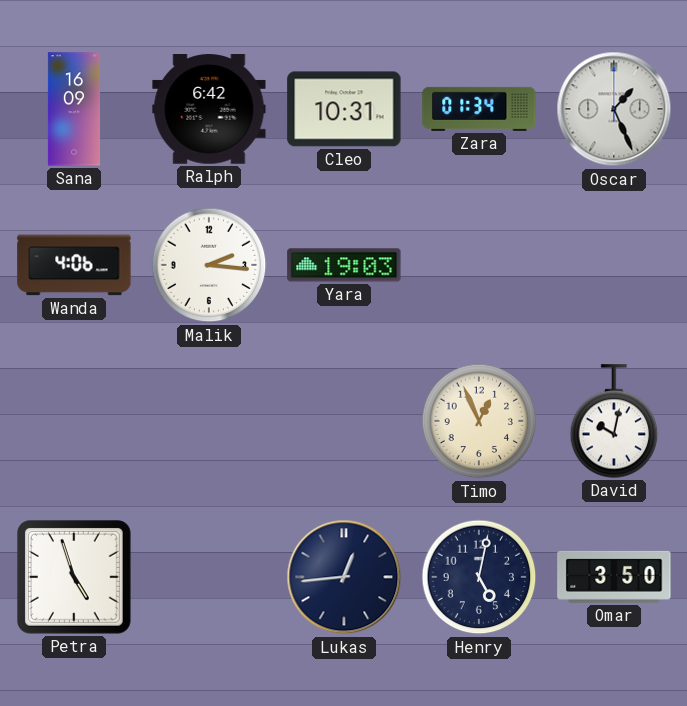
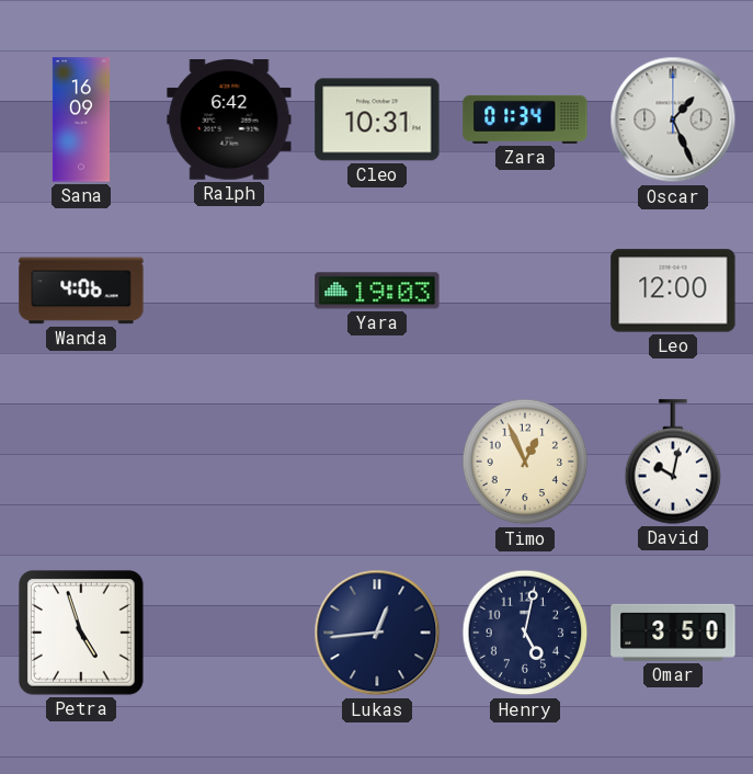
Malik: 2:16 -> none (209, 265)
Leo: none -> 12:00 (673, 291)
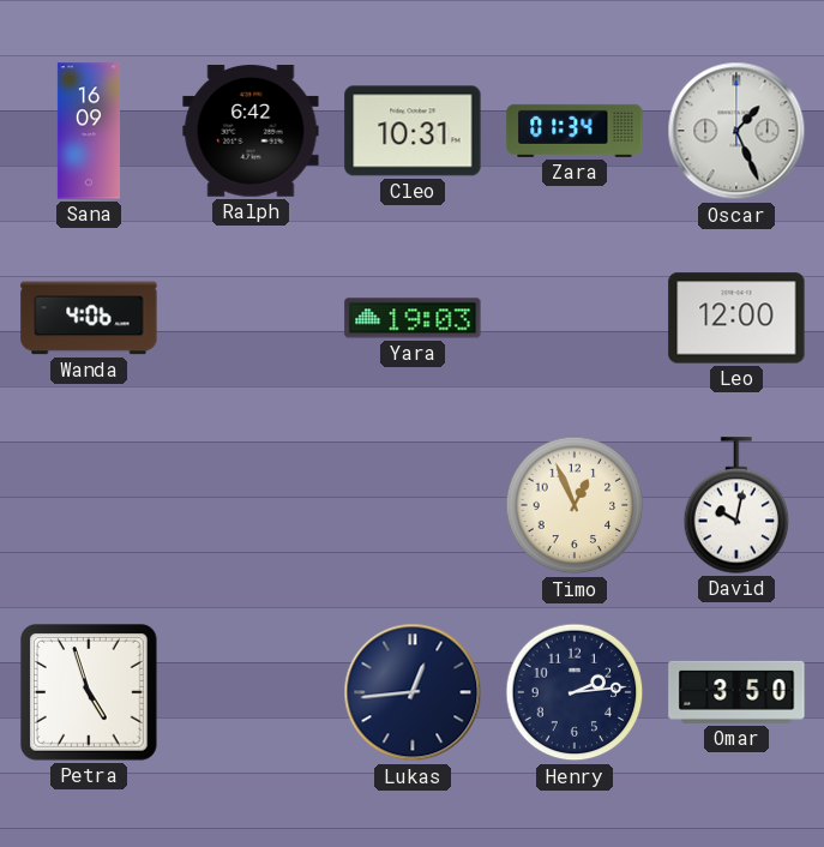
Henry: 5:02 -> 2:14 (575, 692)
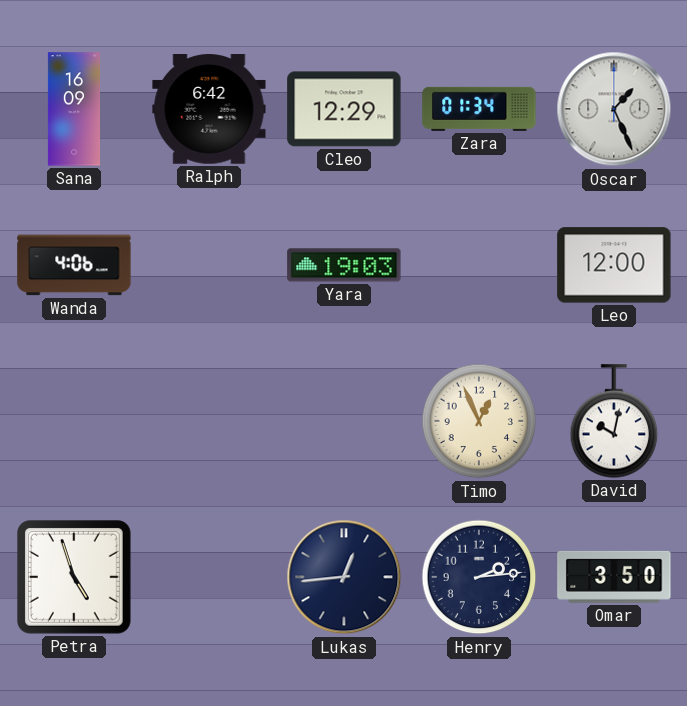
Cleo: 10:31 -> 12:29 (344, 109)
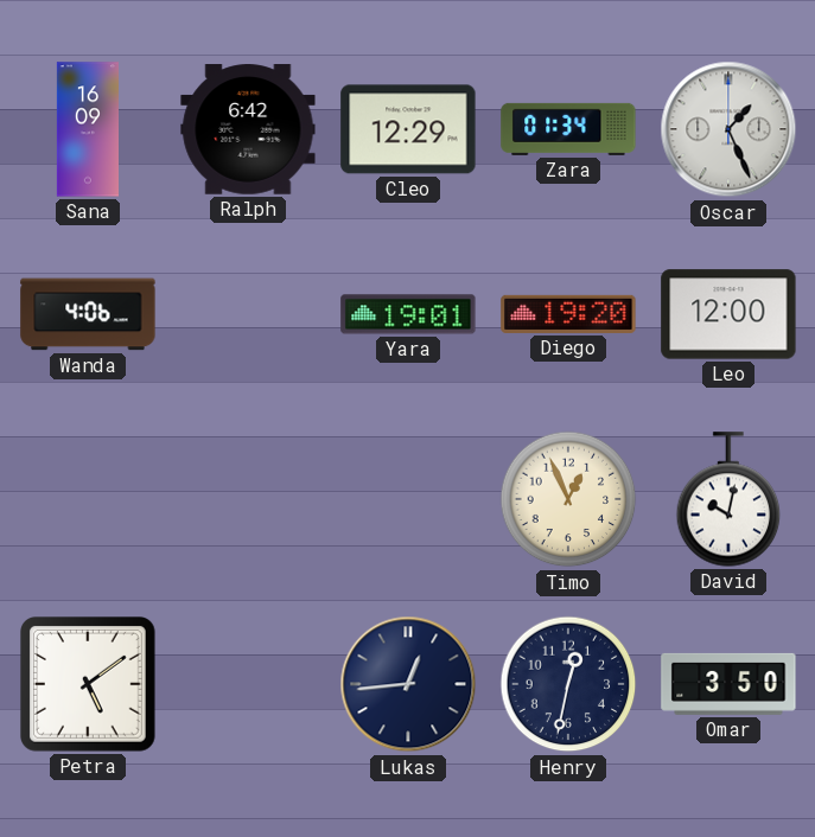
Yara: 19:03 -> 19:01 (408, 314)
Diego: none -> 19:20 (568, 314)
Petra: 4:57 -> 5:09 (89, 685)
Henry: 2:14 -> 12:32 (568, 684)
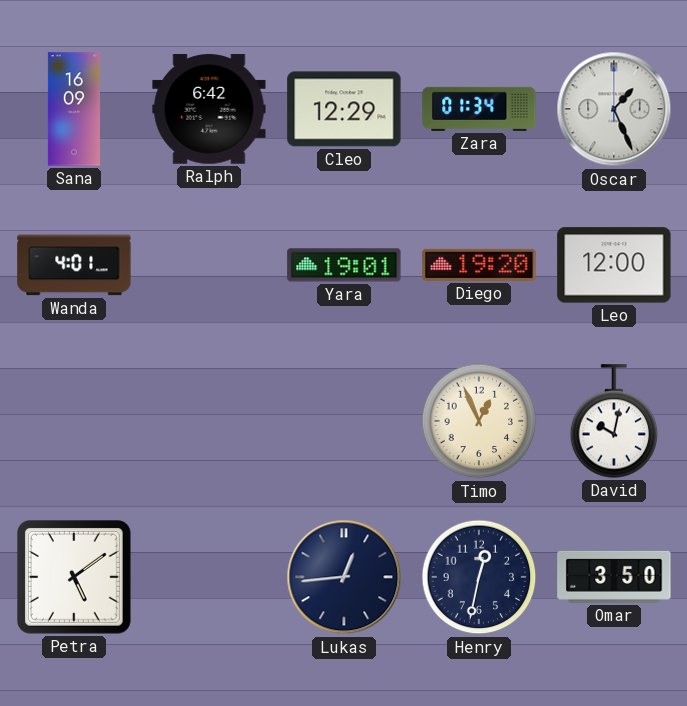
Wanda: 4:06 -> 4:01 (74, 265)
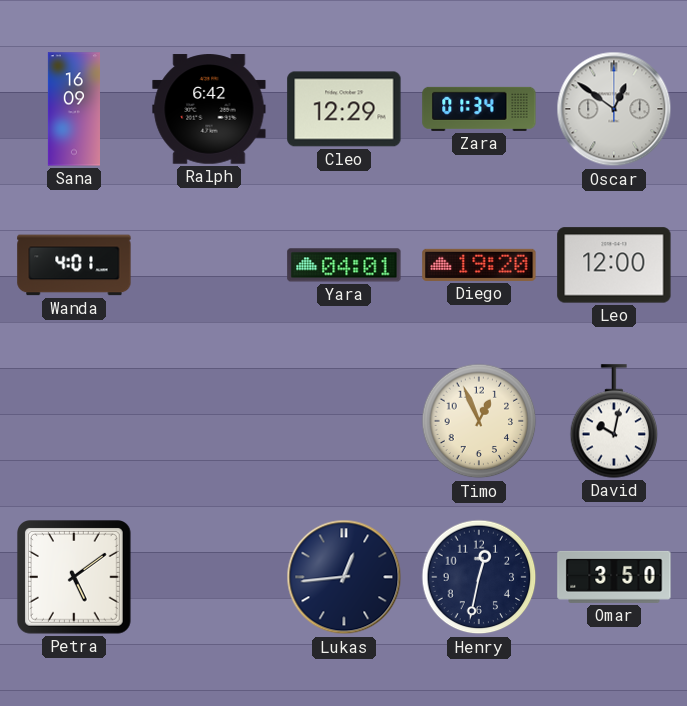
Oscar: 1:26 -> 12:51 (614, 109)
Yara: 19:01 -> 04:01 (344, 265)
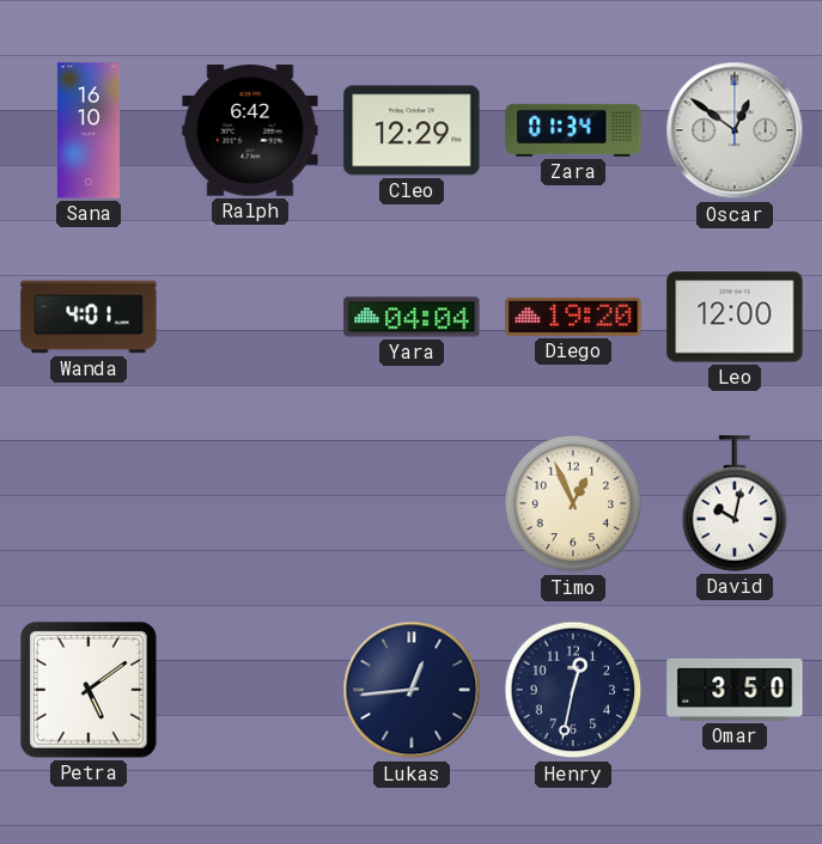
Sana: 16:09 -> 16:10 (89, 130)
Yara: 04:01 -> 04:04 (412, 317)
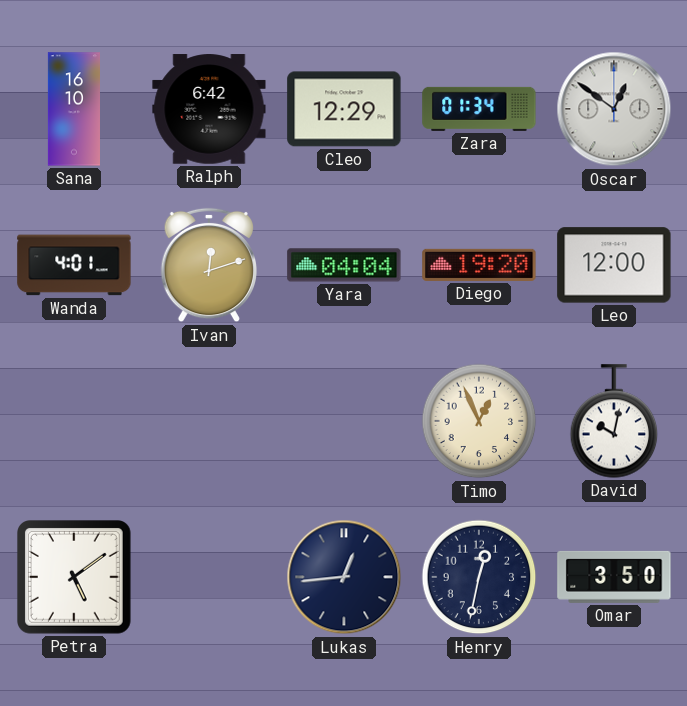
Ivan: none -> 12:12 (208, 265)
